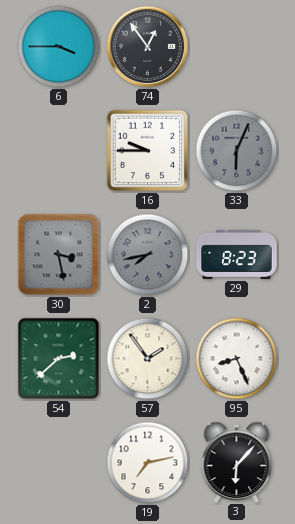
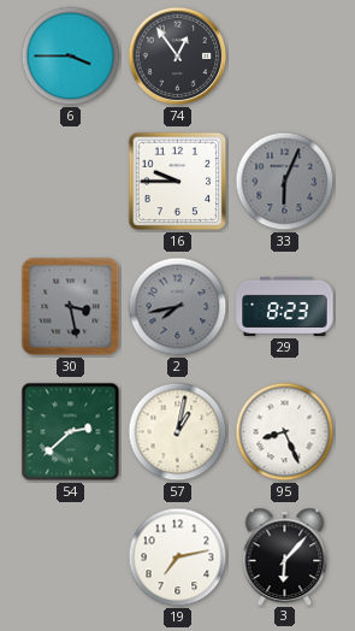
57: 1:54 -> 1:02 (178, 432)
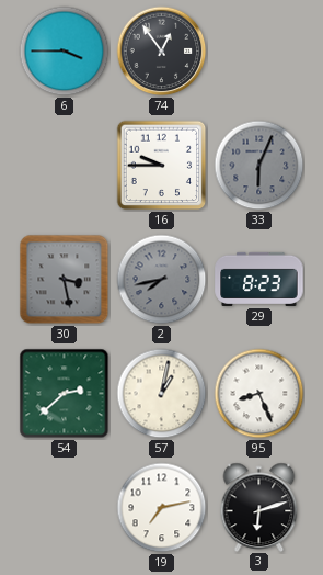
3: 6:07 -> 6:12 (259, 507)
